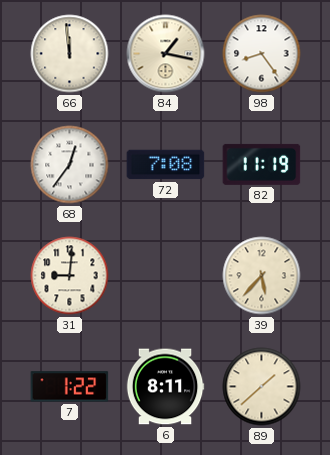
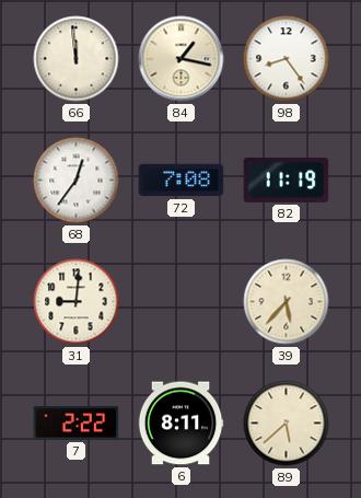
7: 1:22 -> 2:22 (77, 424)
89: 1:38 -> 5:38 (287, 424)
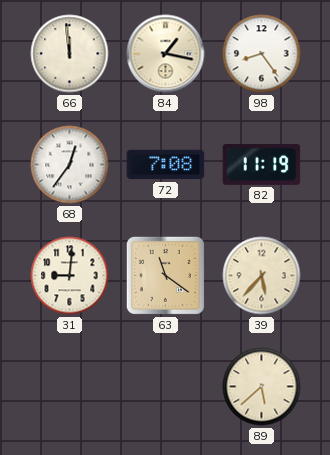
63: none -> 11:21 (165, 275)
7: 2:22 -> none (77, 424)
6: 8:11 -> none (180, 424)
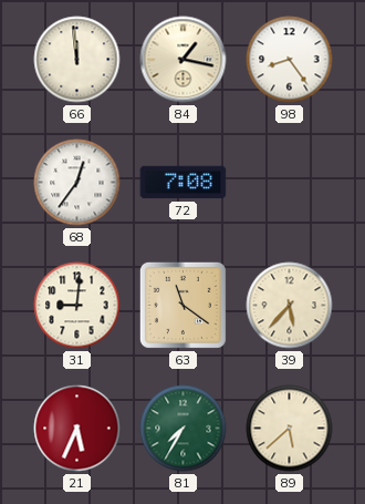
82: 11:19 -> none (262, 164)
21: none -> 5:34 (77, 429)
81: none -> 7:35 (184, 429)
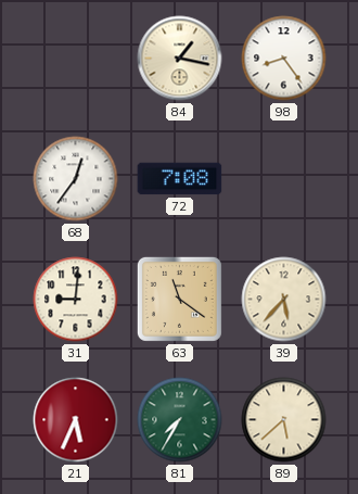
66: 11:59 -> none (77, 60)
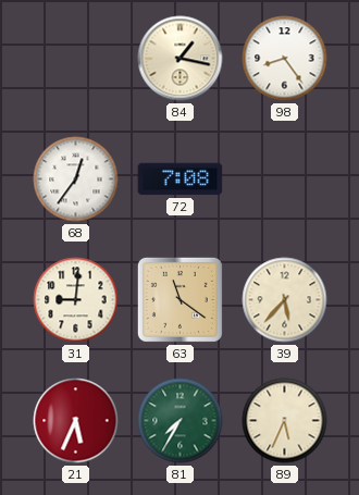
89: 5:38 -> 5:34 (285, 421)
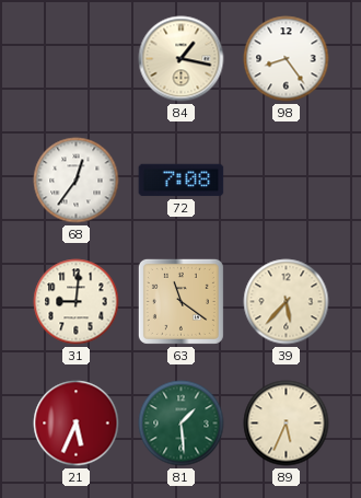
81: 7:35 -> 1:29 (182, 424)
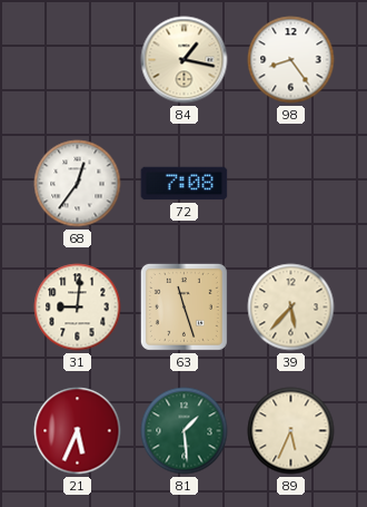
63: 11:21 -> 11:27 (183, 306)
